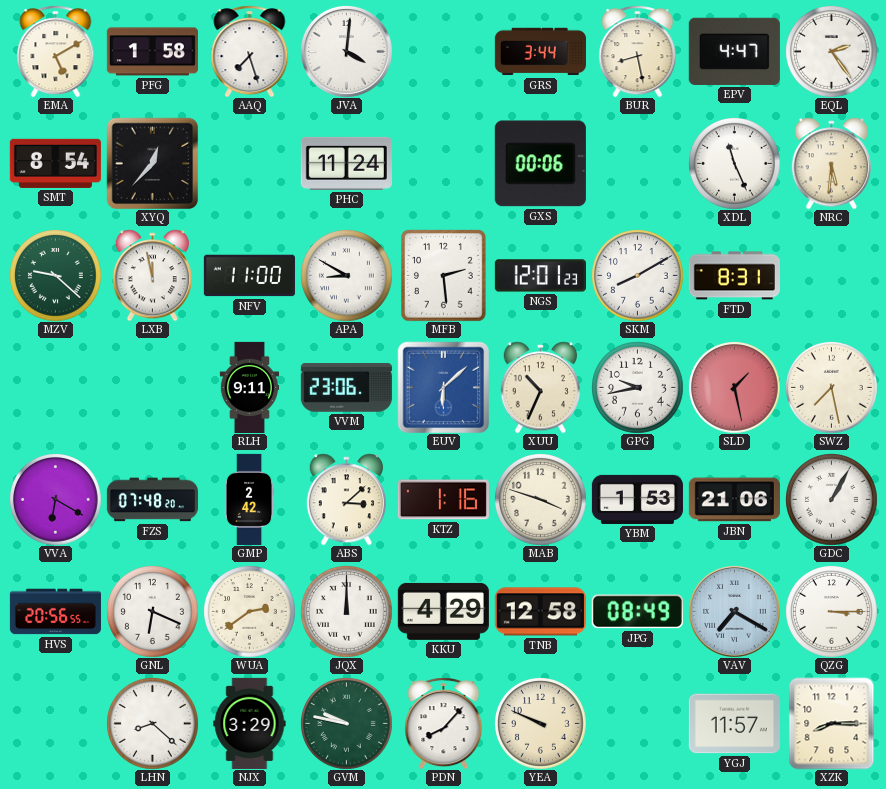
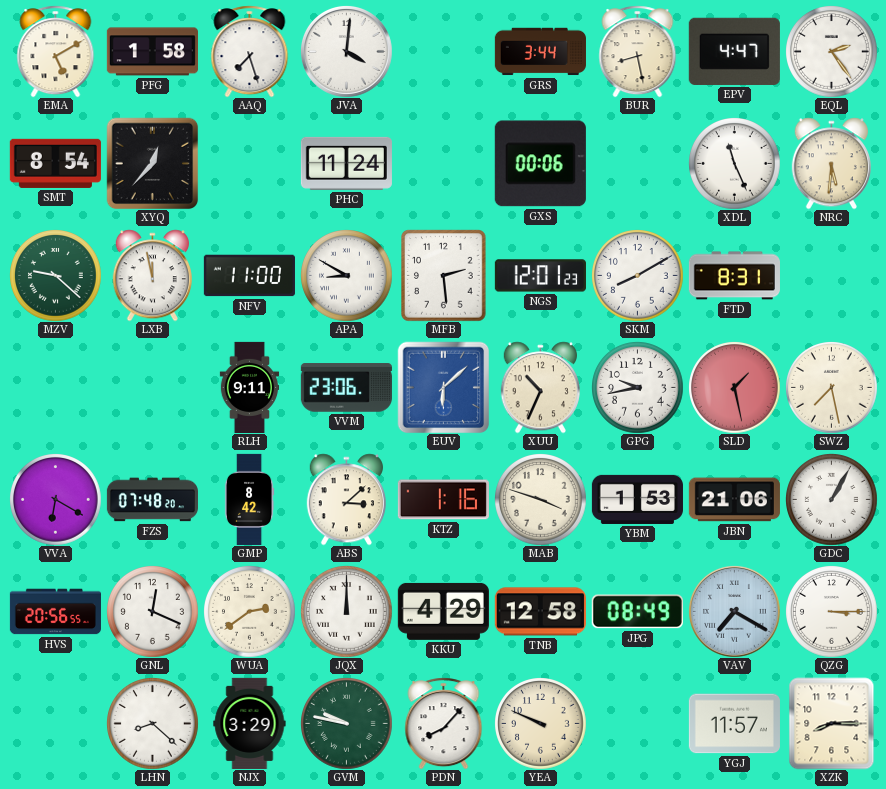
GMP: 2:42 -> 8:42 (249, 499)
GNL: 6:19 -> 12:19 (153, 612)
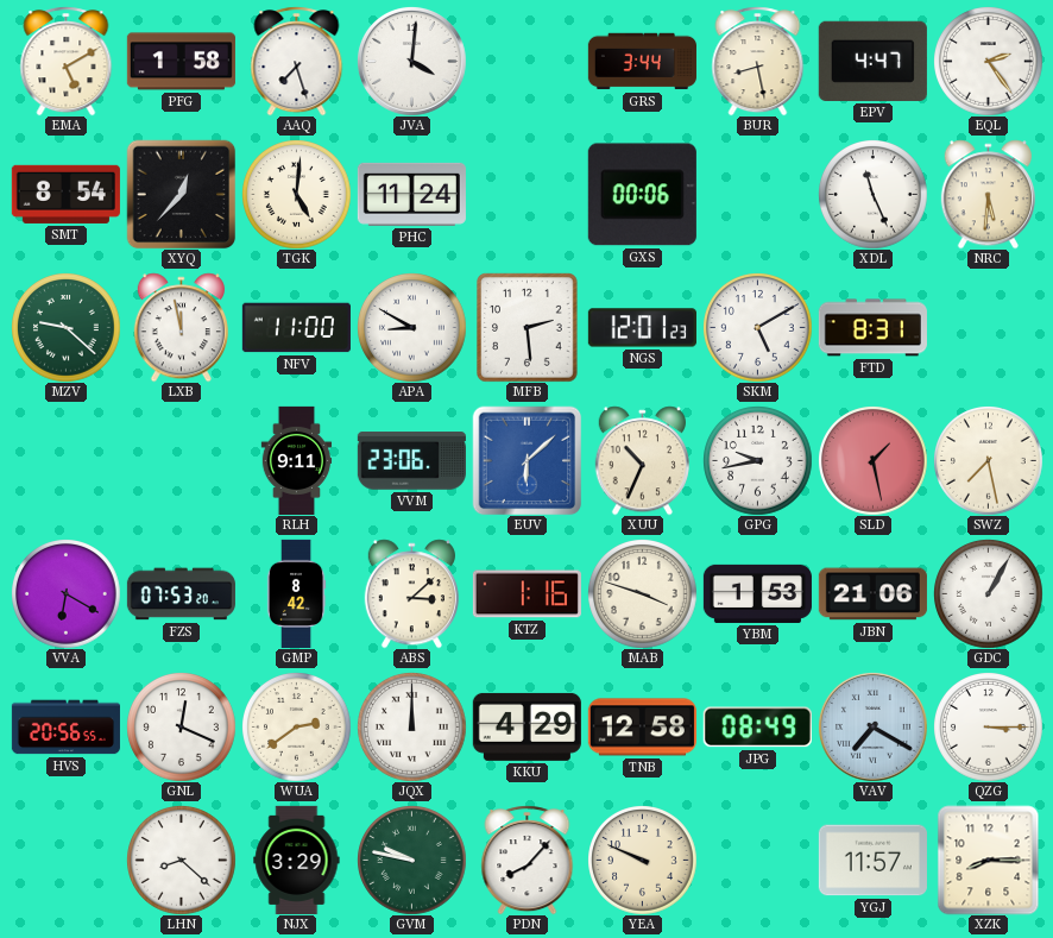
TGK: none -> 5:01 (297, 195)
SKM: 8:10 -> 5:10 (758, 328)
FZS: 07:48 -> 07:53 (181, 594)
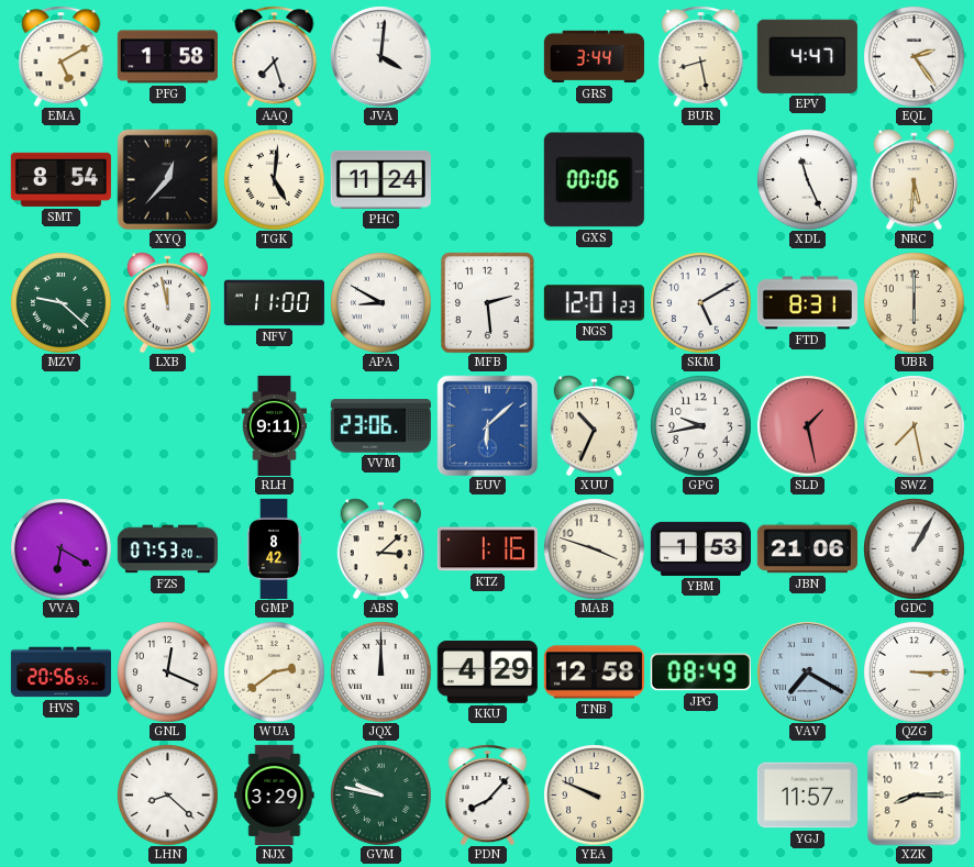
UBR: none -> 6:00 (915, 303)
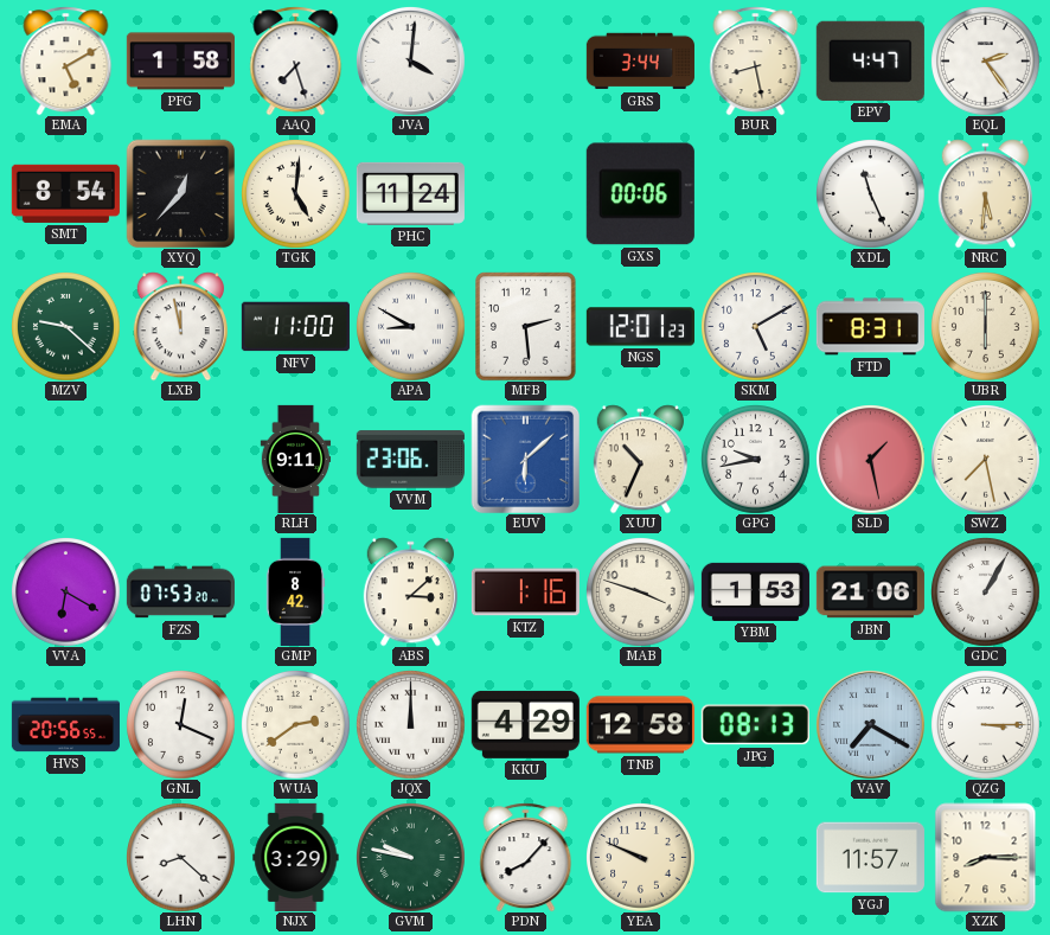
JPG: 08:49 -> 08:13 (755, 725)
